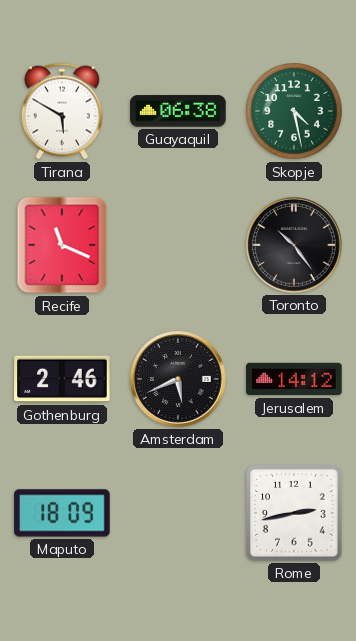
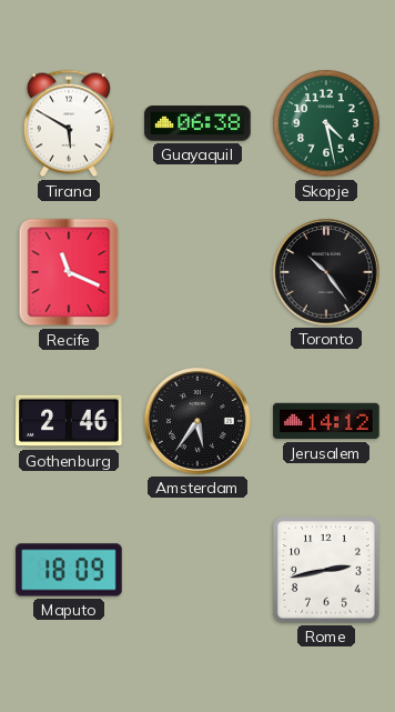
Amsterdam: 5:41 -> 5:36 (197, 421)
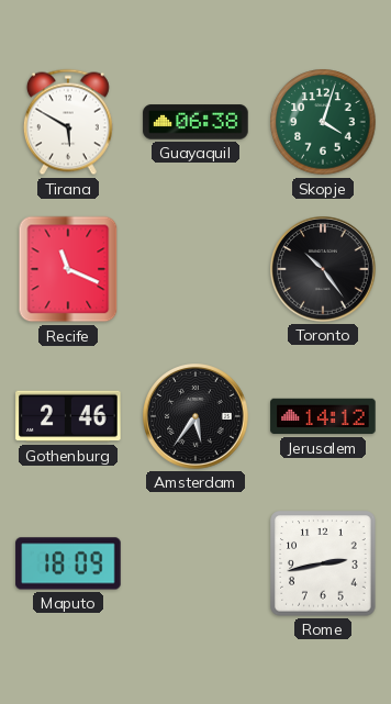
Skopje: 4:28 -> 4:03 (323, 122)
